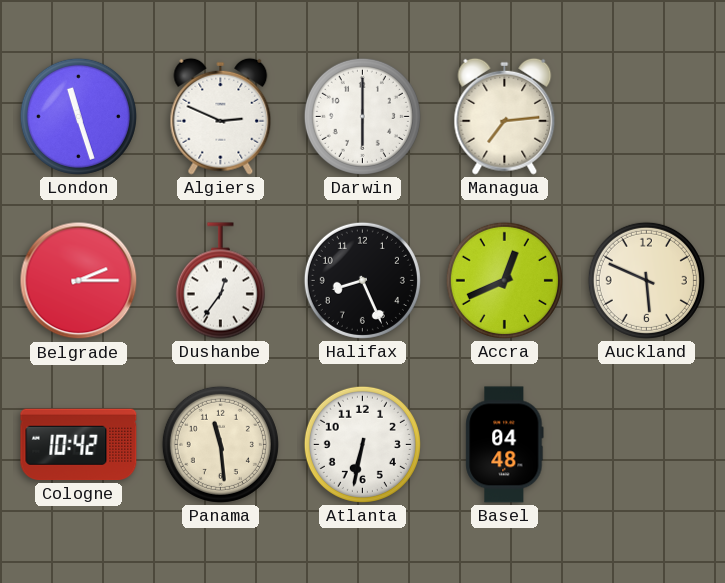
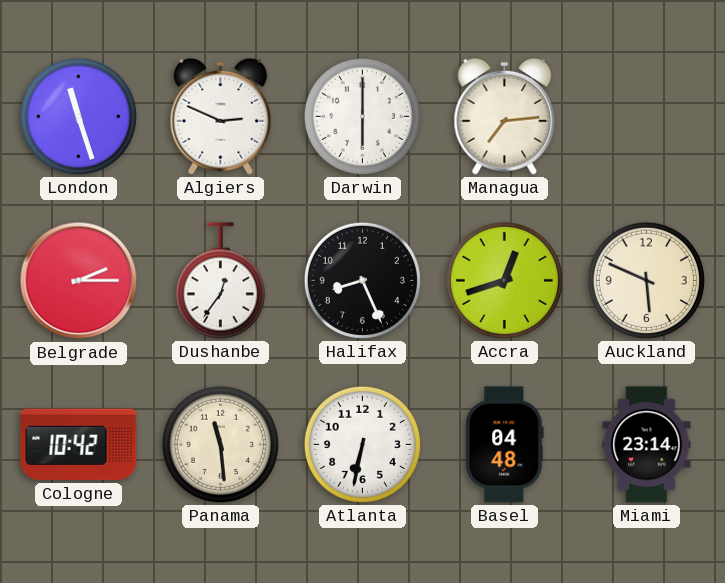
Accra: 12:41 -> 12:42 (504, 280)
Miami: none -> 23:14 (647, 445)
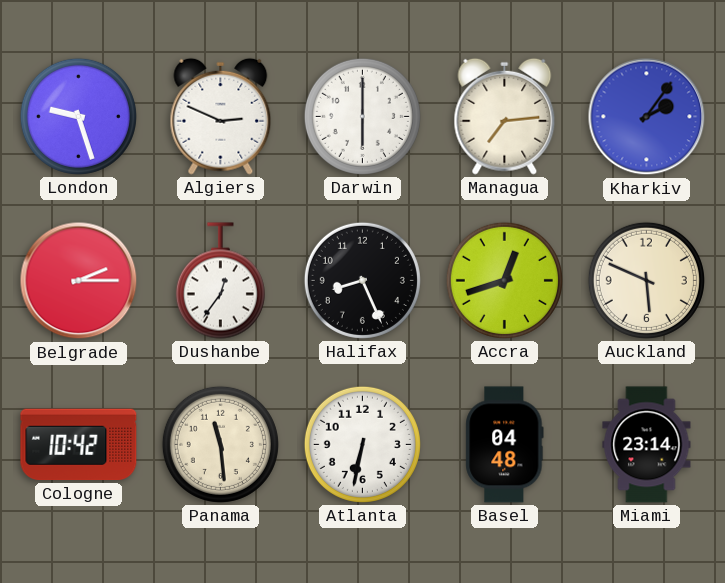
London: 11:27 -> 9:27 (78, 116)
Kharkiv: none -> 2:06 (647, 117)
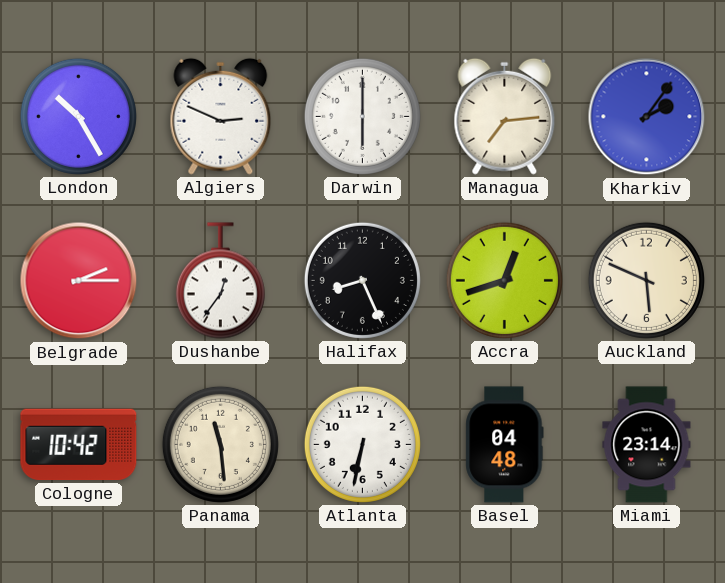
London: 9:27 -> 10:25 (78, 116)
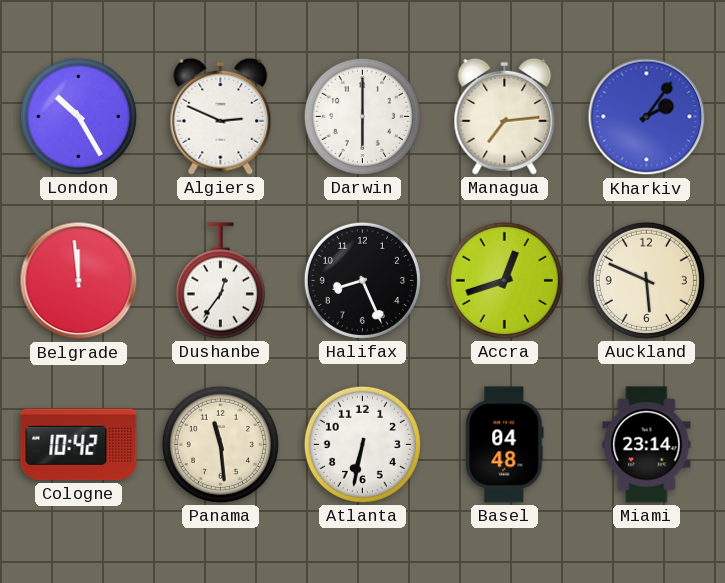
Belgrade: 2:15 -> 11:59 (79, 281)
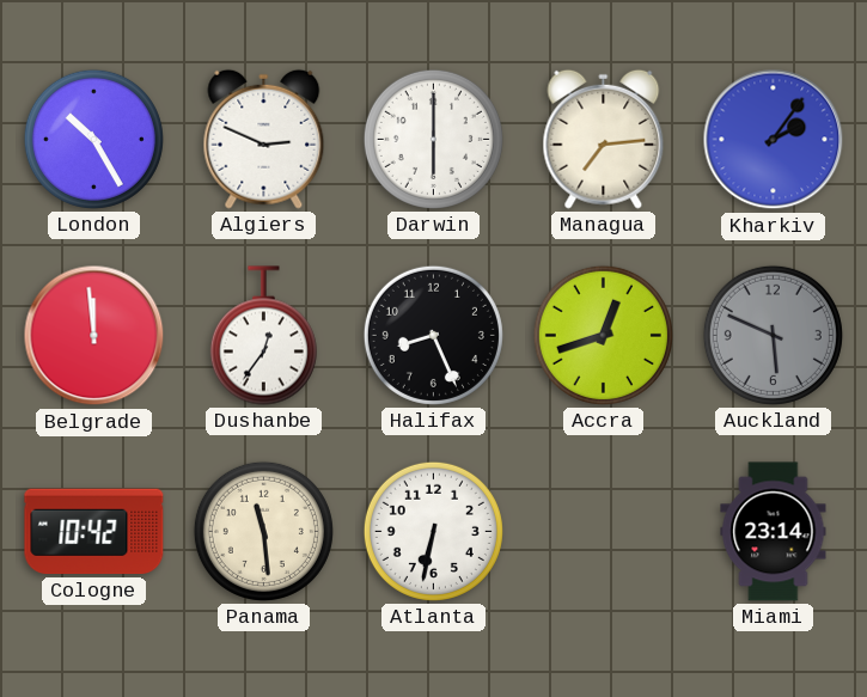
Auckland dial: cream -> grey (773, 335)
Basel: 04:48 -> none (505, 445)
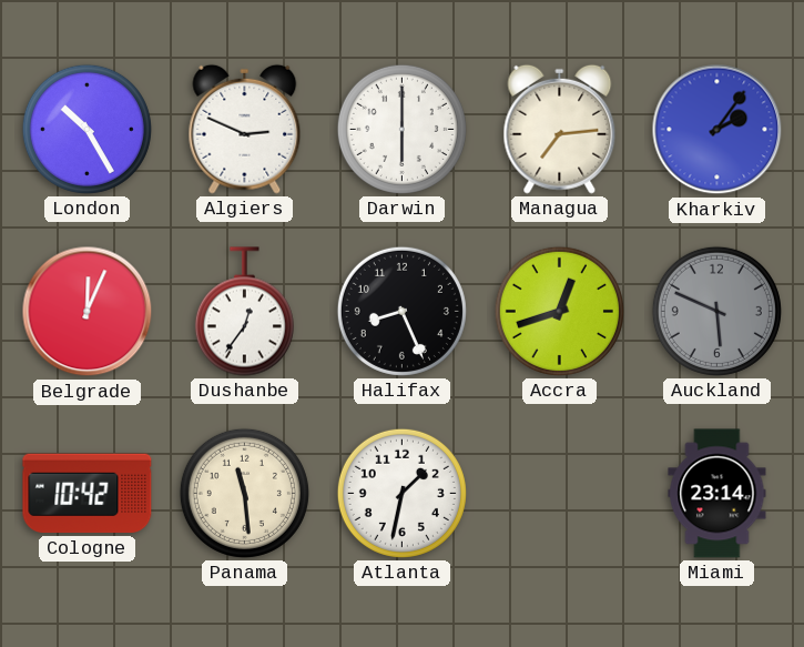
Belgrade: 11:59 -> 12:04 (88, 312)
Atlanta: 6:32 -> 1:32 (401, 493)
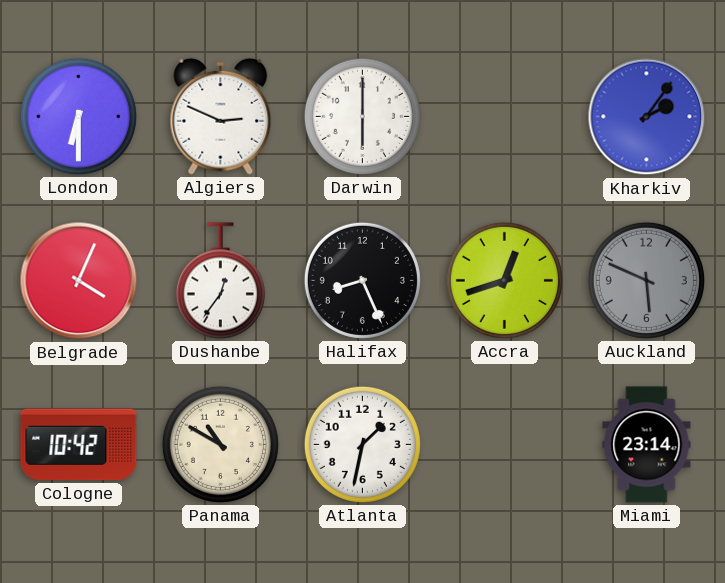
London: 10:25 -> 6:30 (78, 116)
Managua: 7:14 -> none (560, 129)
Belgrade: 12:04 -> 4:04 (79, 281)
Panama: 11:29 -> 10:50 (220, 444)
